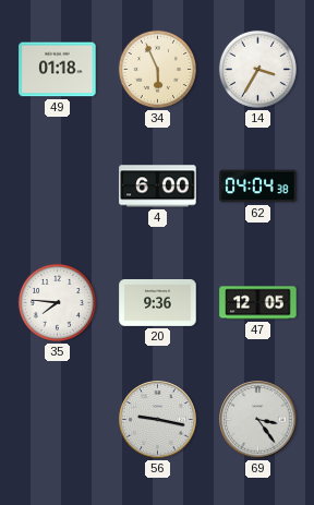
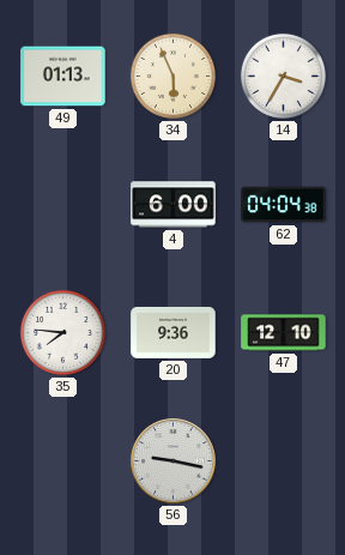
49: 01:18 -> 01:13 (63, 77)
47: 12:05 -> 12:10 (284, 333)
69: 3:24 -> none (258, 420)
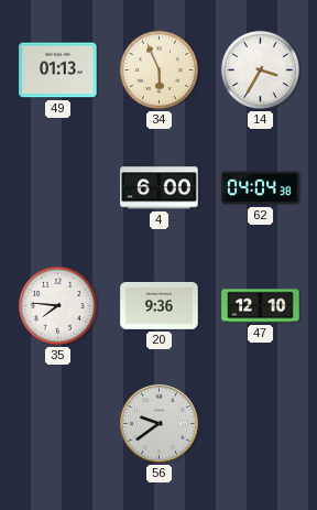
56: 9:17 -> 9:39 (160, 424)
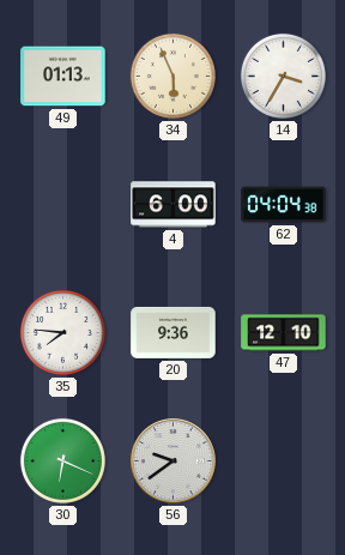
30: none -> 6:19 (62, 460)
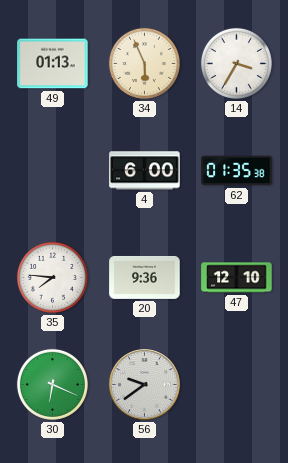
62: 04:04 -> 01:35 (237, 171)
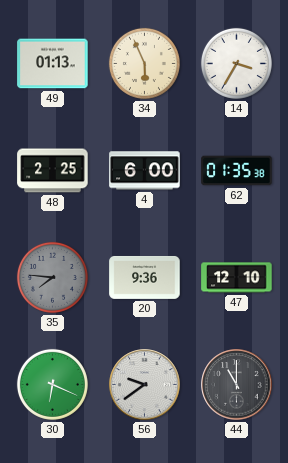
48: none -> 2:25 (53, 171)
35 dial: white -> grey (52, 277)
44: none -> 11:00 (237, 385)
